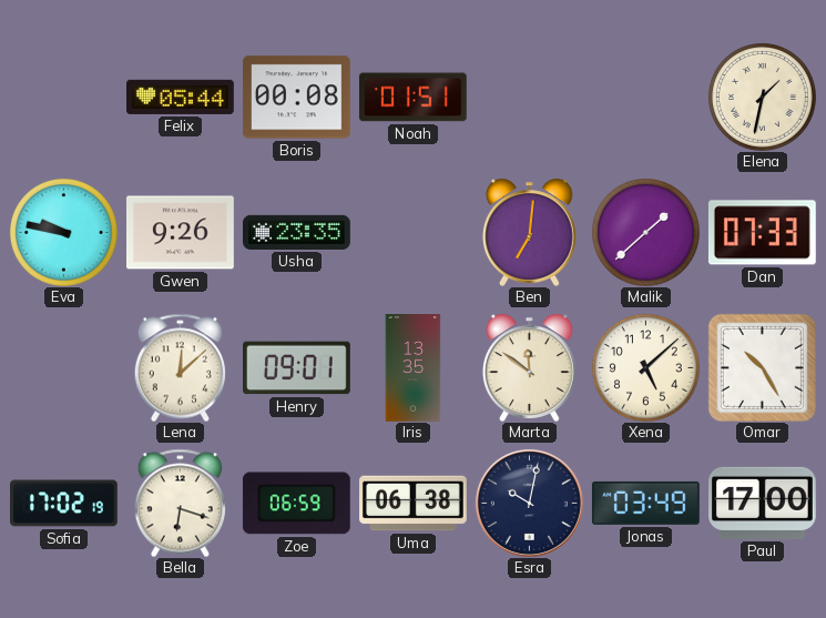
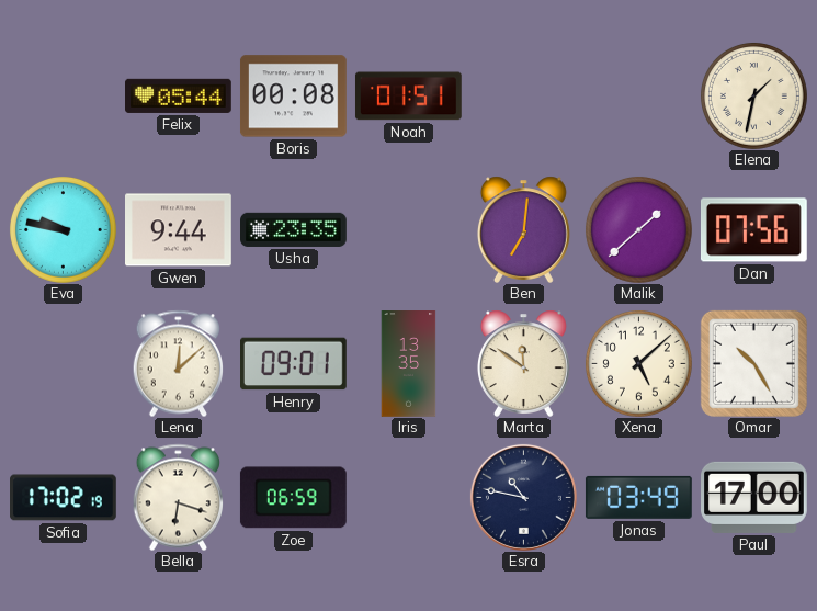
Gwen: 9:26 -> 9:44 (179, 230)
Dan: 07:33 -> 07:56 (753, 230)
Uma: 06:38 -> none (414, 504)
Esra: 10:02 -> 10:47 (523, 497)
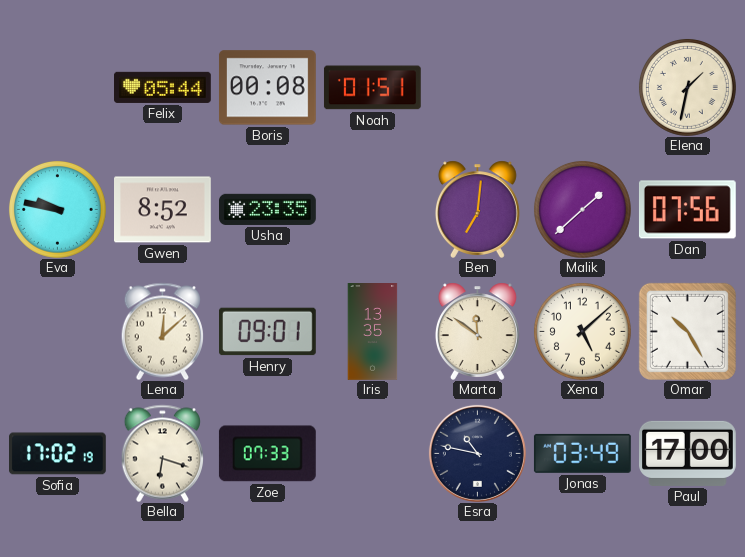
Gwen: 9:44 -> 8:52 (163, 210)
Zoe: 06:59 -> 07:33 (267, 454)
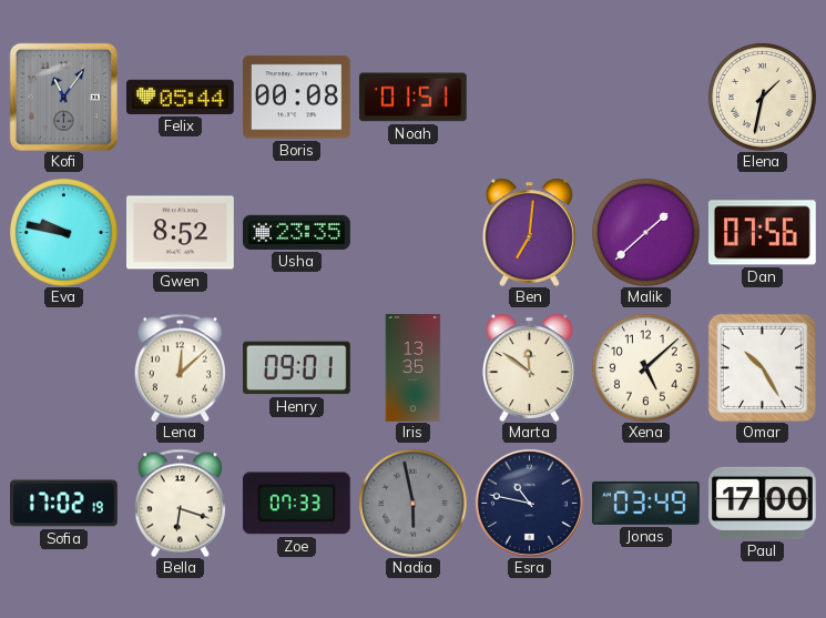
Kofi: none -> 11:06 (63, 97)
Nadia: none -> 5:58 (412, 503)
